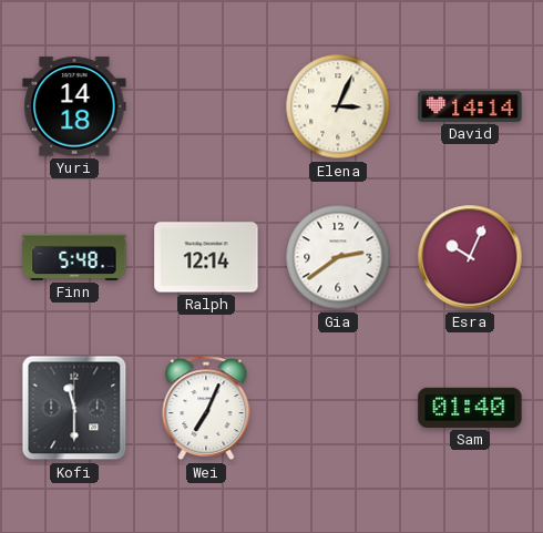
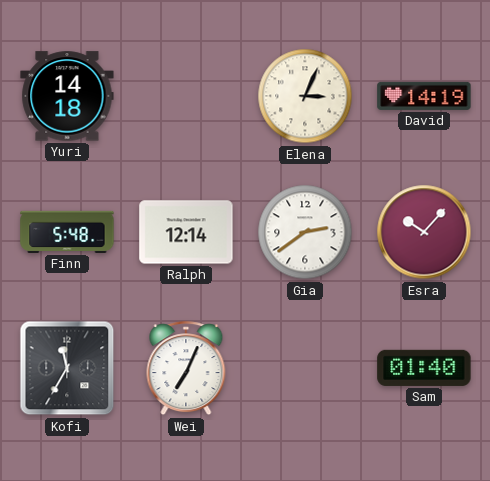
David: 14:14 -> 14:19 (424, 96)
Esra: 10:04 -> 10:07 (424, 232)
Kofi: 11:30 -> 11:35 (67, 368)
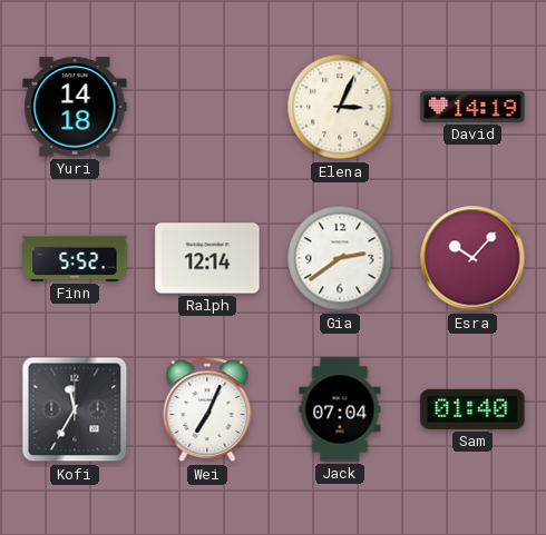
Finn: 5:48 -> 5:52 (75, 258)
Jack: none -> 07:04 (340, 409)
